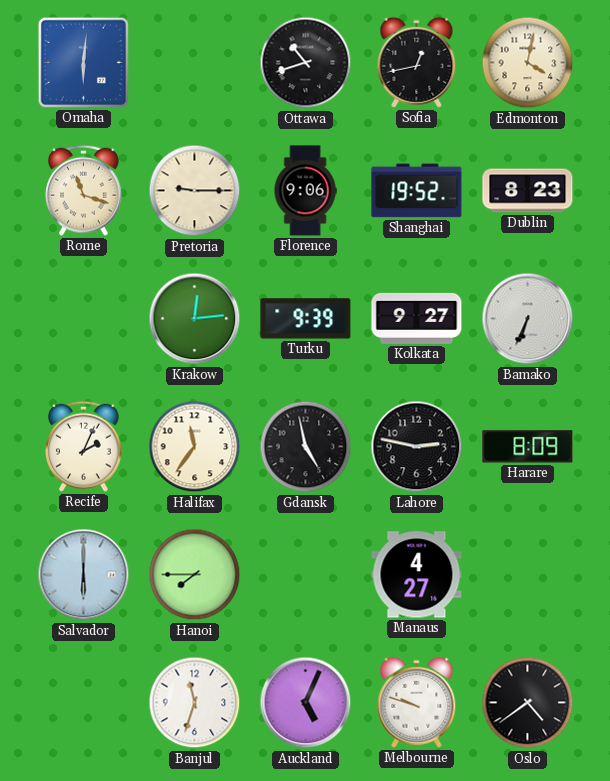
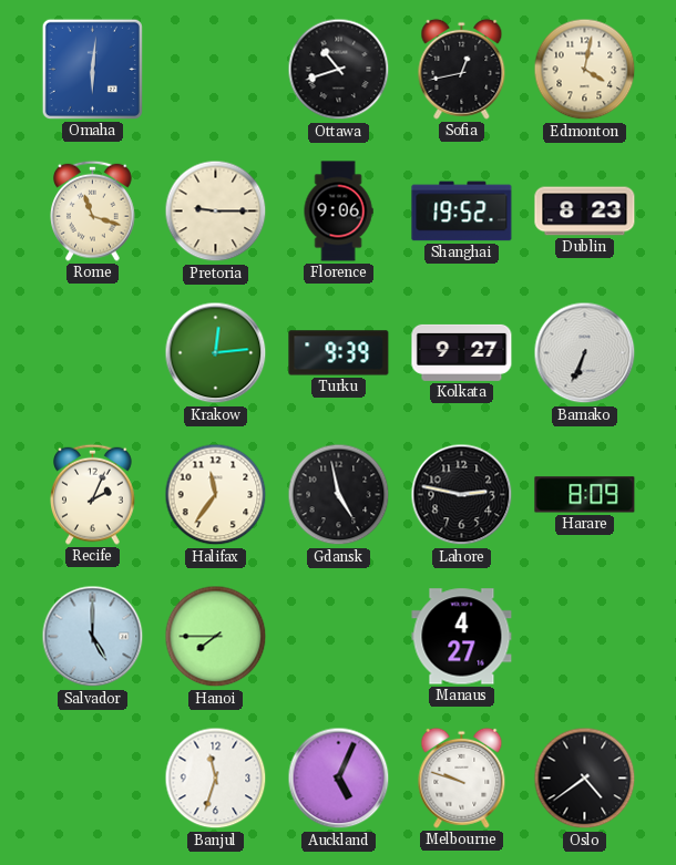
Salvador: 6:00 -> 5:00 (93, 637)
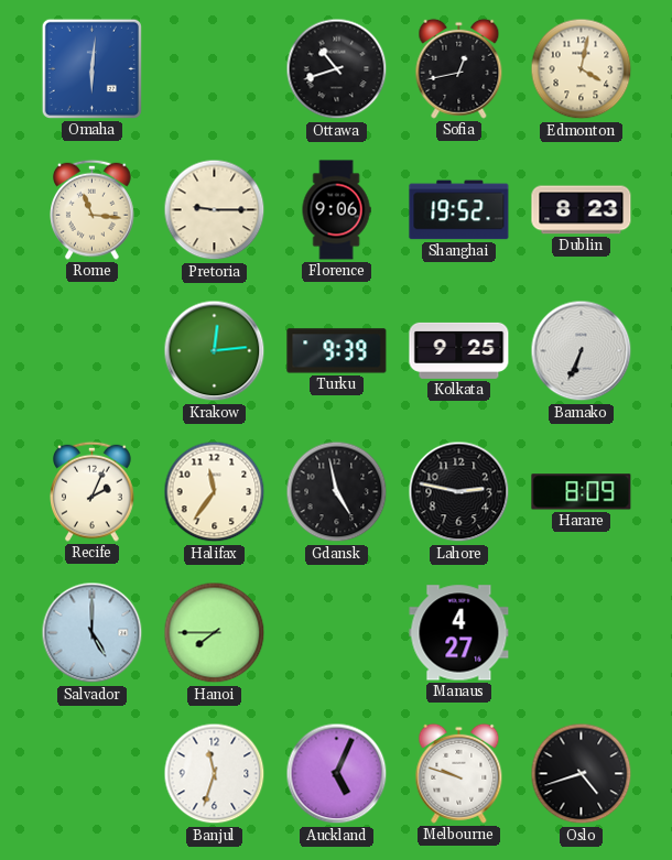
Rome: 11:18 -> 11:16 (93, 209)
Kolkata: 9:27 -> 9:25 (459, 350)
Oslo: 4:39 -> 4:42 (582, 774)
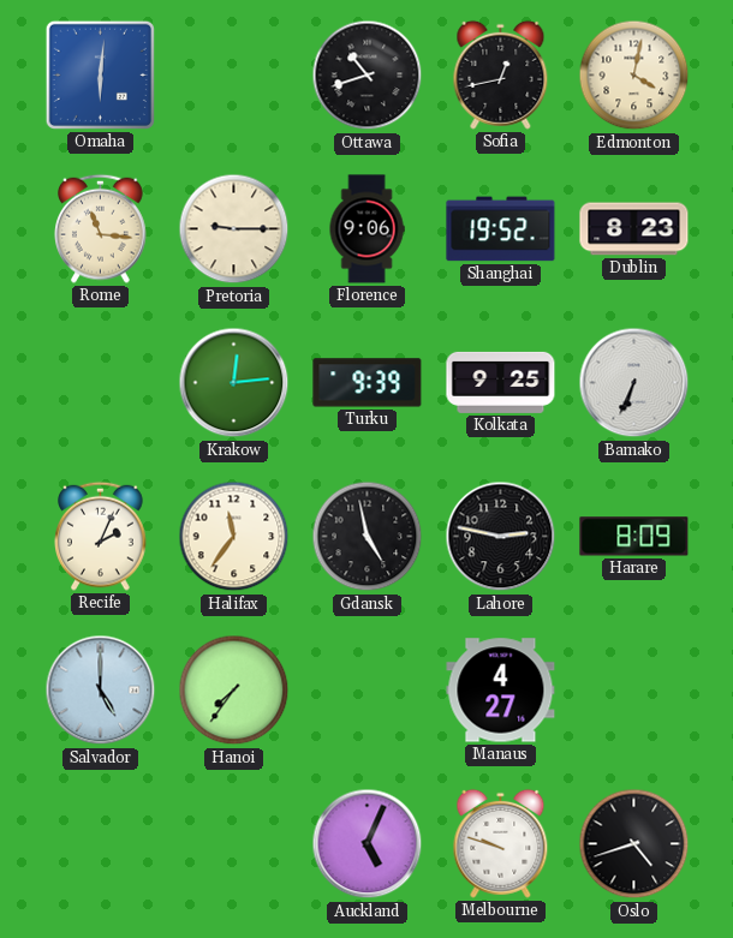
Hanoi: 7:45 -> 7:36 (234, 691)
Banjul: 11:33 -> none (215, 774)
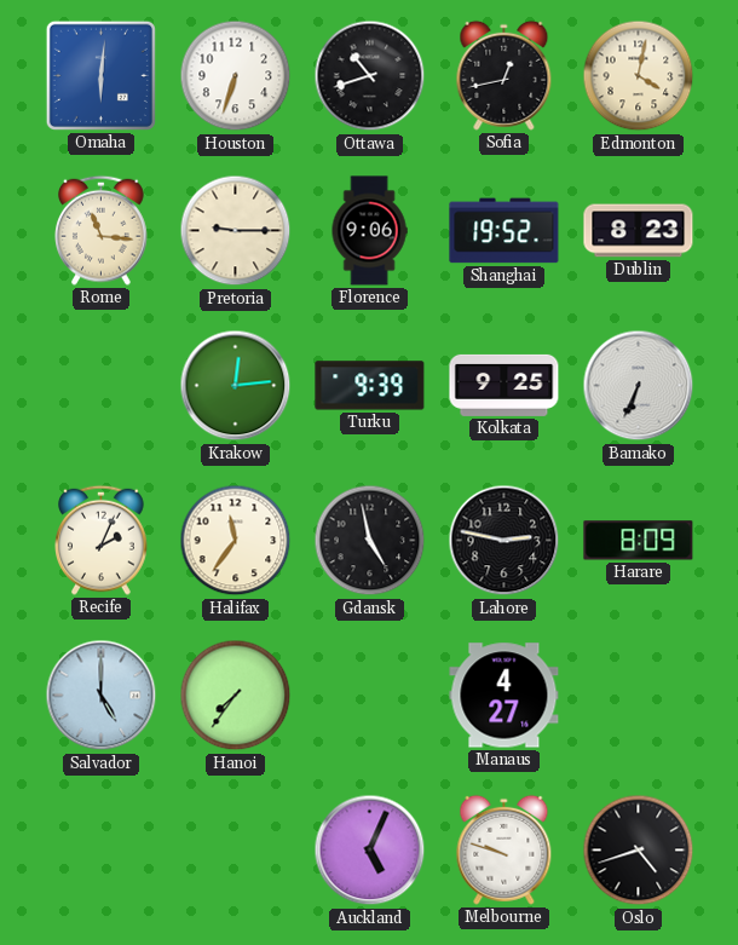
Houston: none -> 6:33 (236, 76)
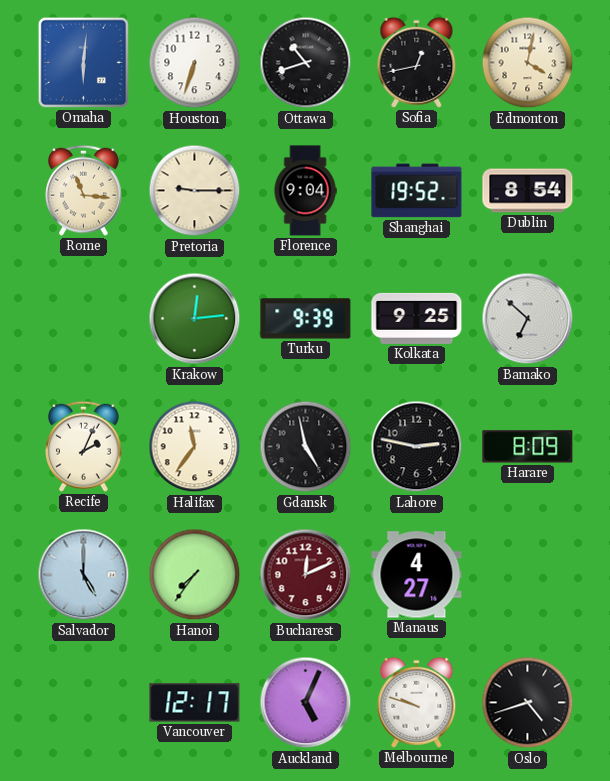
Florence: 9:06 -> 9:04 (305, 191)
Dublin: 8:23 -> 8:54 (528, 191)
Bamako: 6:34 -> 6:52 (528, 319)
Bucharest: none -> 12:11 (306, 575)
Vancouver: none -> 12:17 (195, 703)
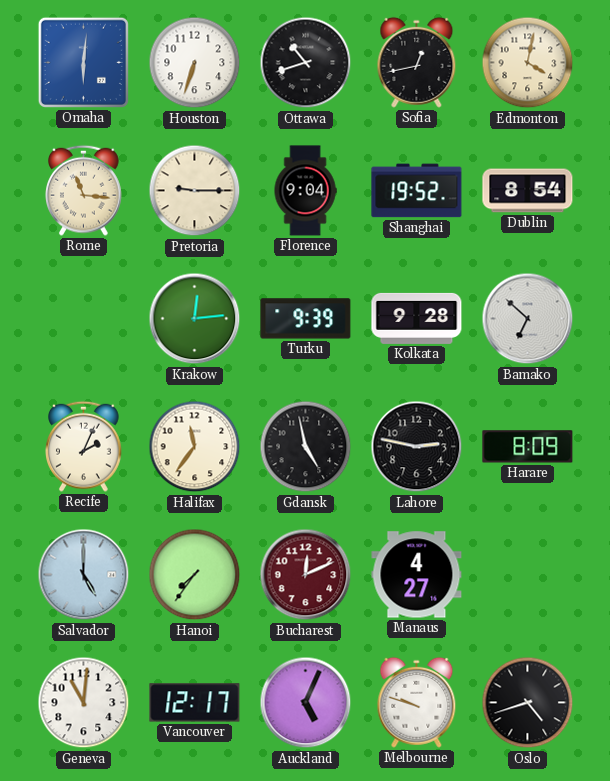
Kolkata: 9:25 -> 9:28 (417, 318)
Geneva: none -> 11:01 (84, 703)
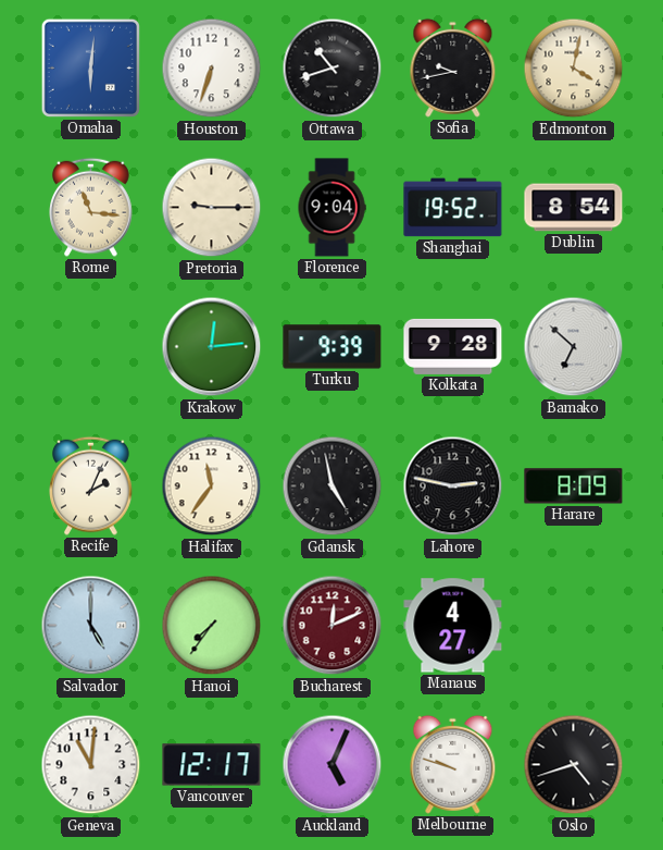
Sofia: 12:43 -> 9:43 (453, 67)
